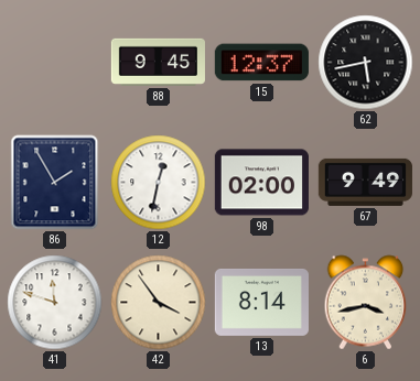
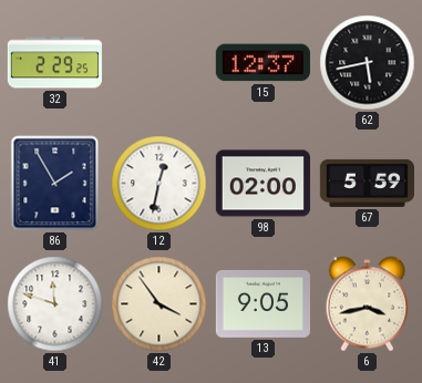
32: none -> 2:29 (54, 63)
88: 9:45 -> none (158, 62)
67: 9:49 -> 5:59 (367, 183)
13: 8:14 -> 9:05 (263, 303)
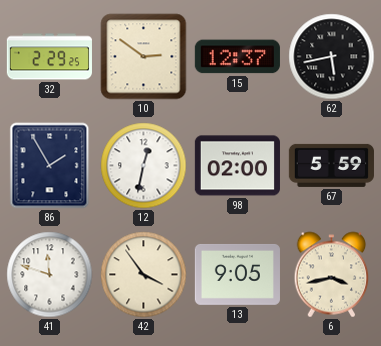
10: none -> 2:51 (144, 57)
